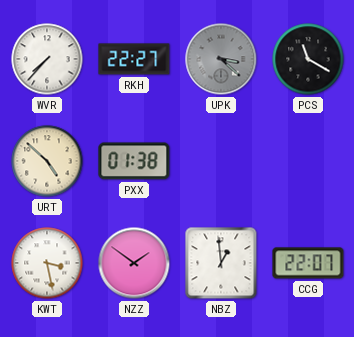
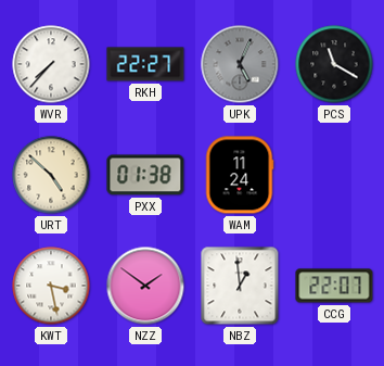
UPK: 3:22 -> 5:04 (240, 64)
WAM: none -> 11:24 (240, 175)
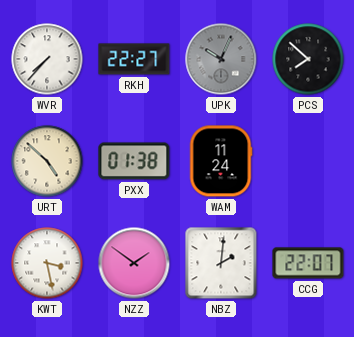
UPK: 5:04 -> 10:04 (221, 59)
PCS: 11:20 -> 7:52 (308, 59)
NBZ: 12:59 -> 2:01 (221, 263)
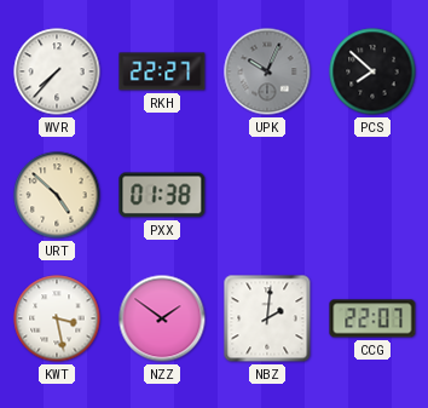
WAM: 11:24 -> none (221, 161)
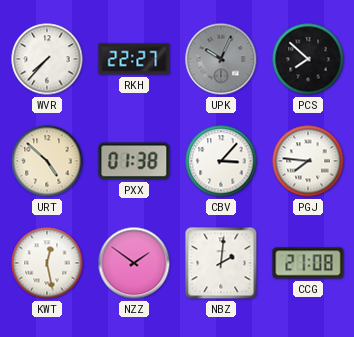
CBV: none -> 3:07 (221, 161)
PGJ: none -> 7:46 (308, 161)
KWT: 3:28 -> 12:28 (47, 263)
CCG: 22:07 -> 21:08 (308, 263)
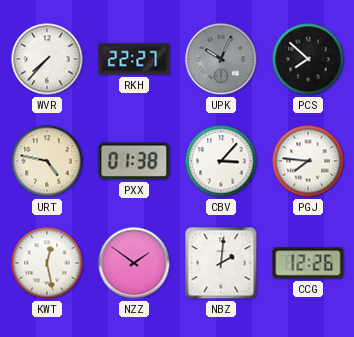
URT: 4:52 -> 4:47 (47, 161)
CCG: 21:08 -> 12:26 (308, 263)
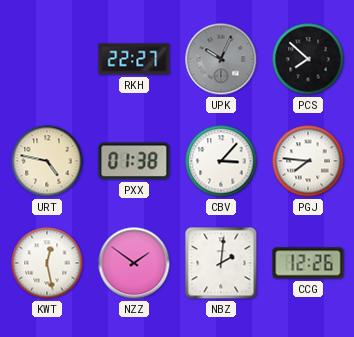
WVR: 7:37 -> none (47, 59)
